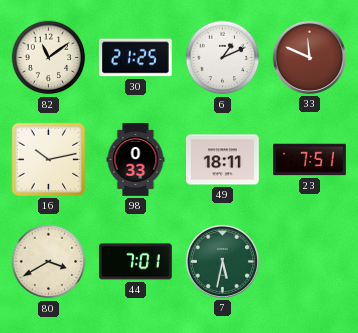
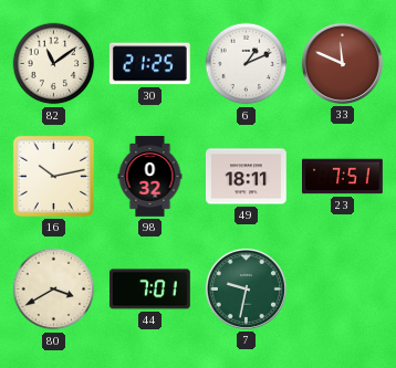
98: 0:33 -> 0:32 (150, 177)
7: 5:32 -> 9:32 (246, 288)
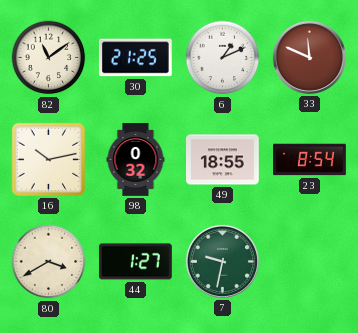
49: 18:11 -> 18:55 (223, 160)
23: 7:51 -> 8:54 (310, 160)
44: 7:01 -> 1:27 (135, 262)
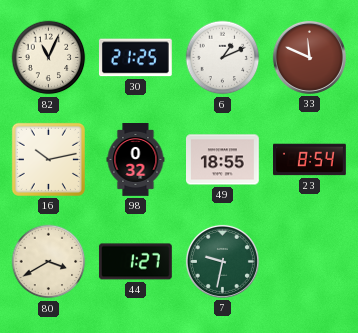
82: 11:09 -> 11:04 (49, 58)
